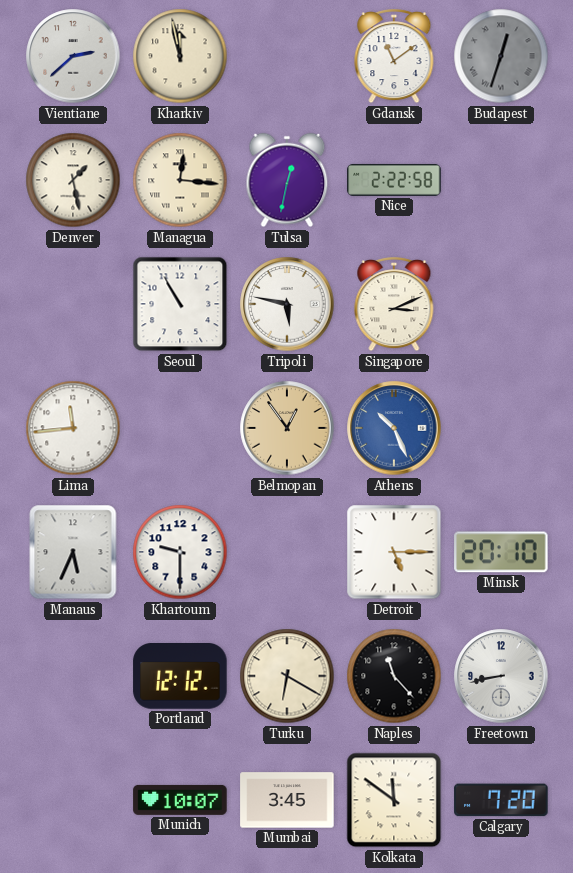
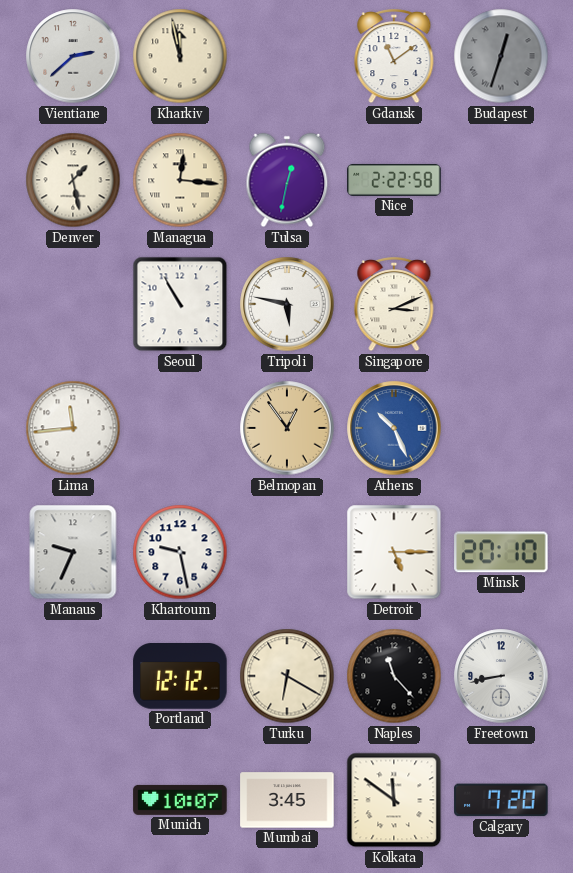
Manaus: 5:34 -> 9:34 (73, 552)
Khartoum: 9:30 -> 9:28 (180, 552)
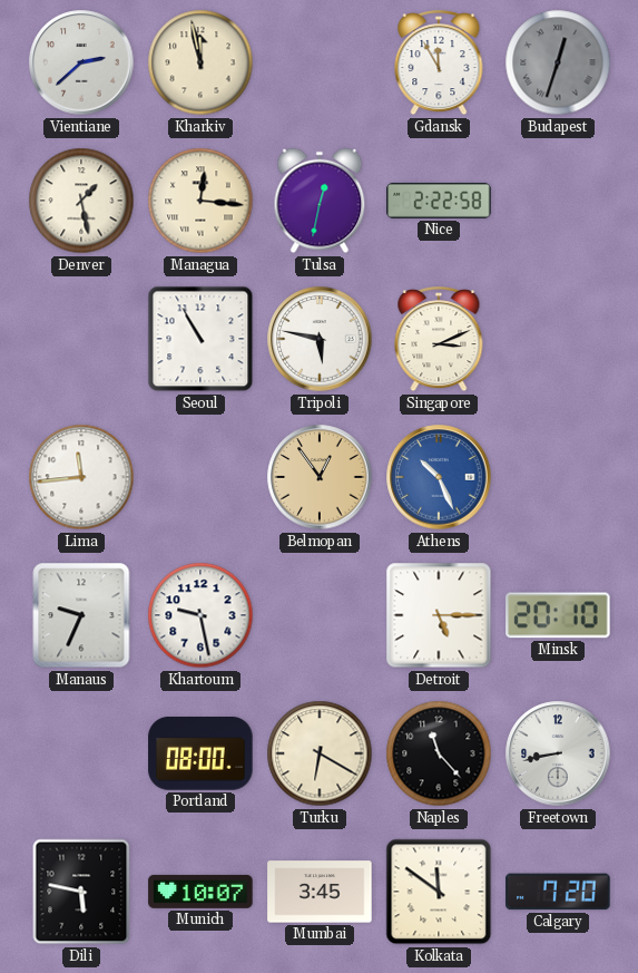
Gdansk: 11:09 -> 11:55 (439, 62)
Portland: 12:12 -> 08:00 (200, 755)
Dili: none -> 5:47 (81, 892)
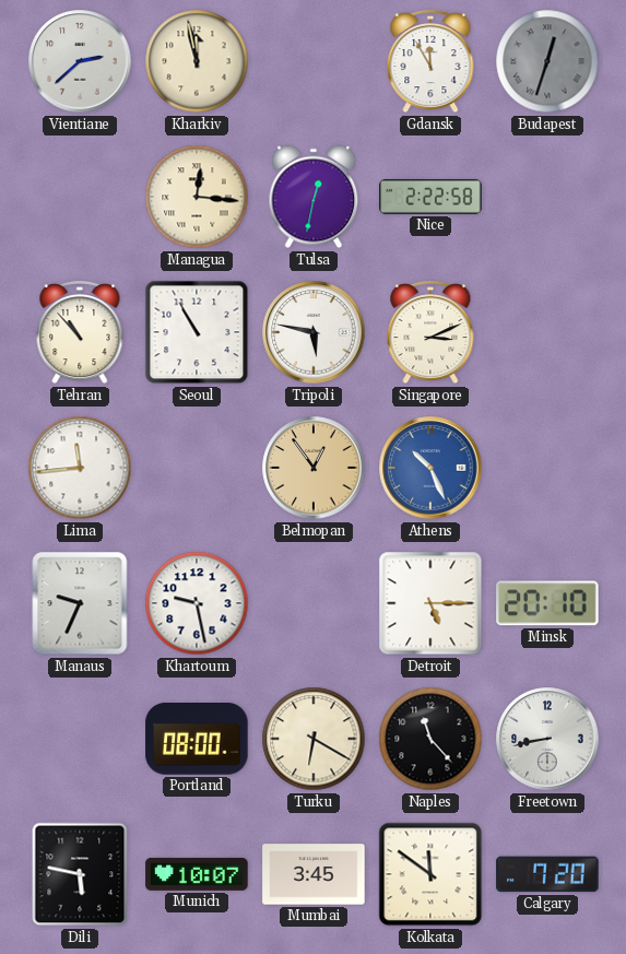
Denver: 1:28 -> none (81, 201)
Tehran: none -> 10:53 (80, 332)
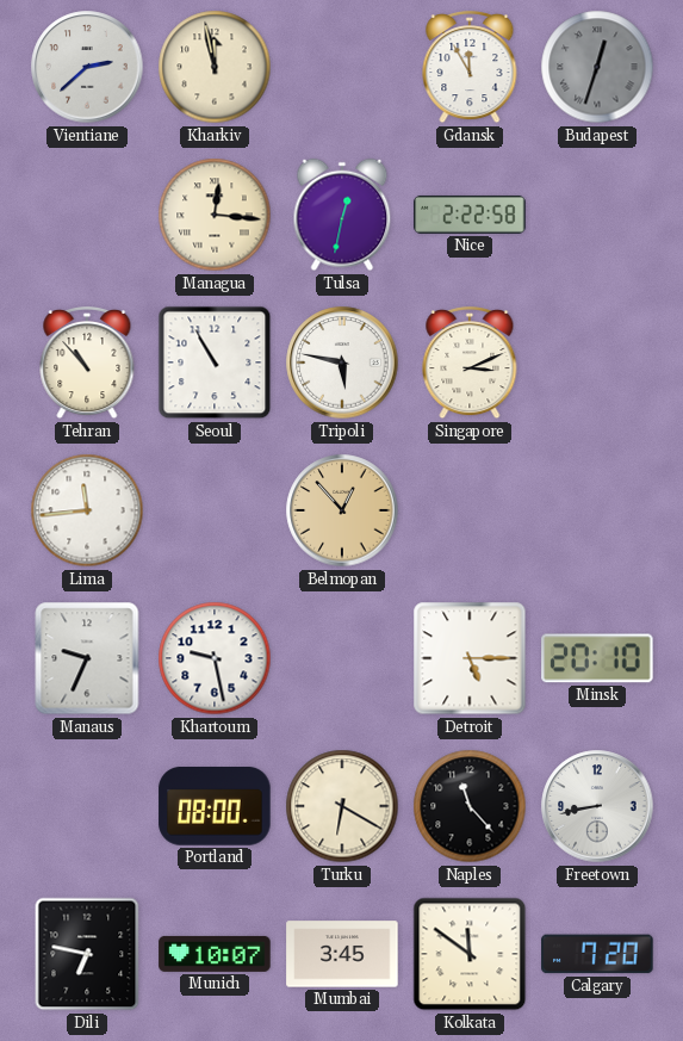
Belmopan: 12:54 -> 12:53 (342, 510)
Athens: 10:26 -> none (430, 468)
Dili: 5:47 -> 6:47 (87, 954)
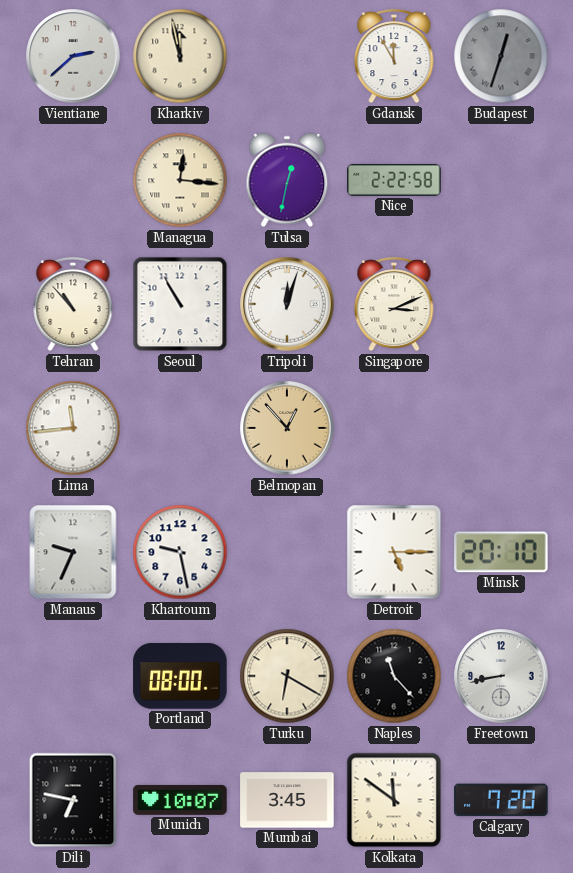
Tripoli: 5:47 -> 12:03 (287, 304)
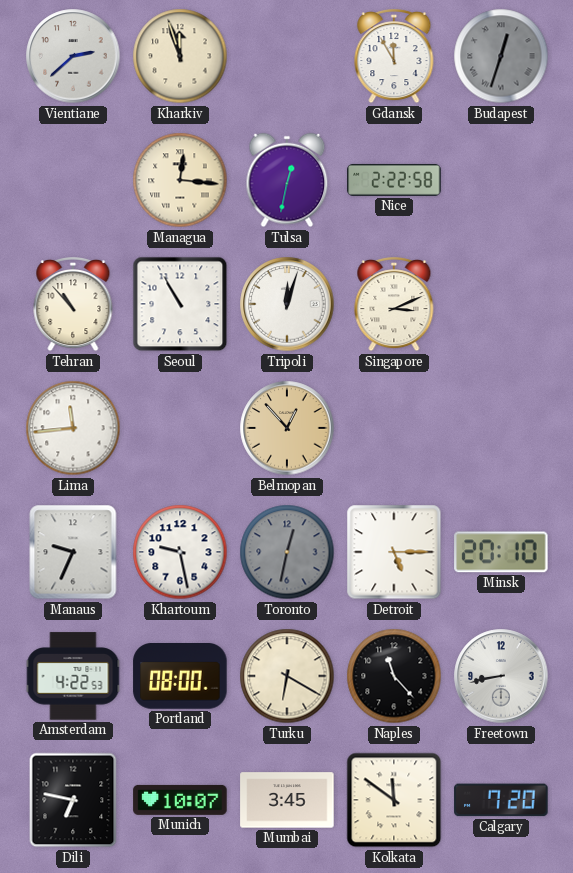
Kharkiv: 11:58 -> 11:57 (180, 56)
Toronto: none -> 12:32 (287, 552)
Amsterdam: none -> 4:22 (73, 676)
